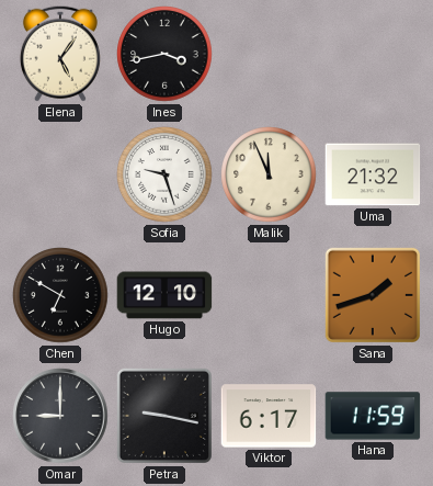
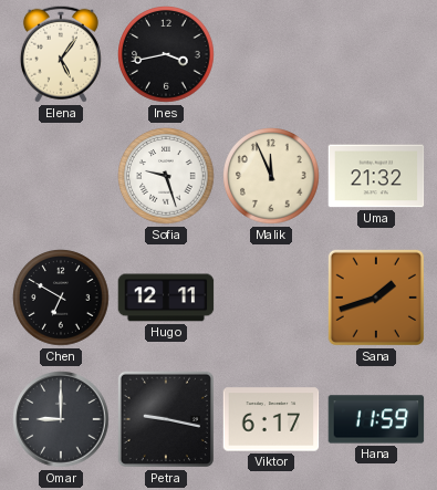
Hugo: 12:10 -> 12:11 (166, 298)
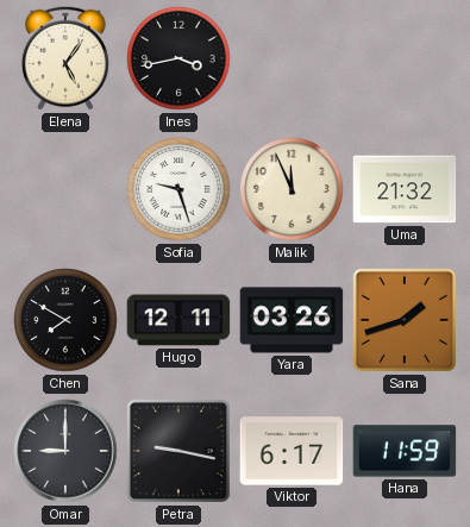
Chen: 6:50 -> 7:50 (65, 320)
Yara: none -> 03:26 (292, 320)
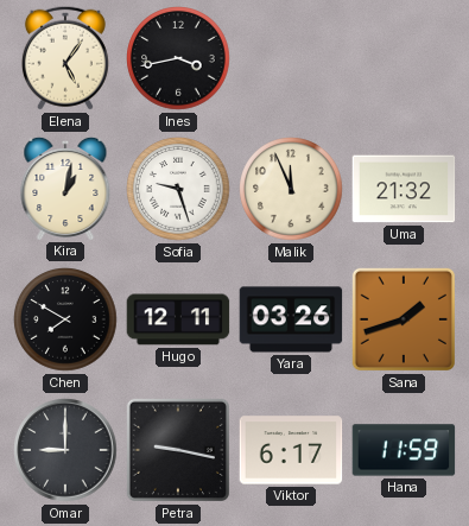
Kira: none -> 1:02 (65, 188)
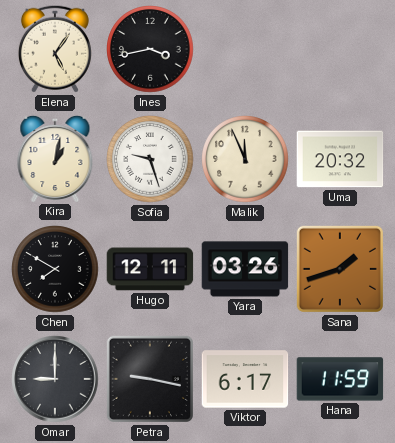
Uma: 21:32 -> 20:32 (340, 159)
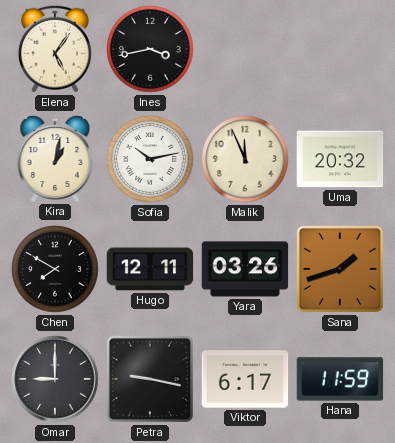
Sofia: 9:27 -> 10:13 (150, 159)
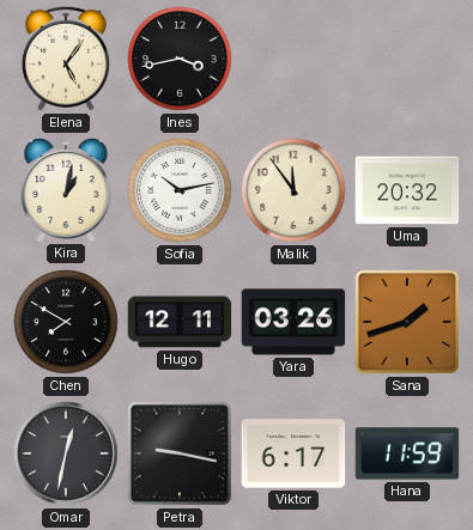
Malik: 11:56 -> 11:54 (293, 190)
Omar: 9:00 -> 12:32 (66, 453)
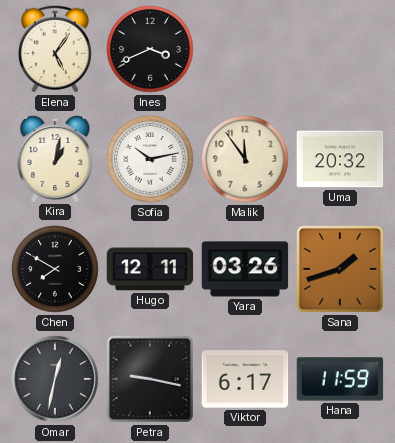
Ines: 3:43 -> 3:41 (150, 49)
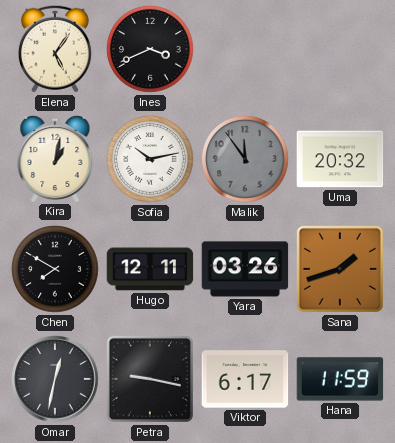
Malik dial: cream -> grey (245, 159)
